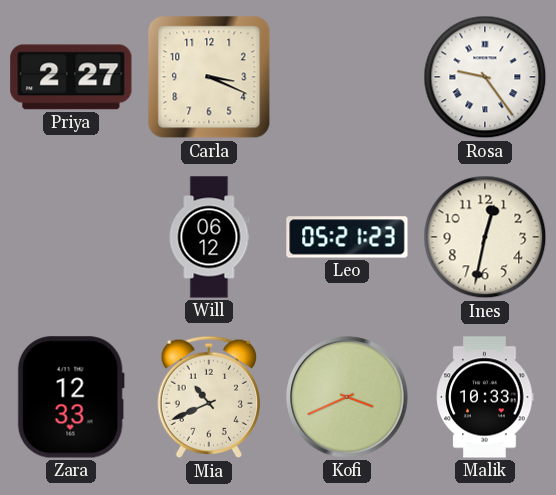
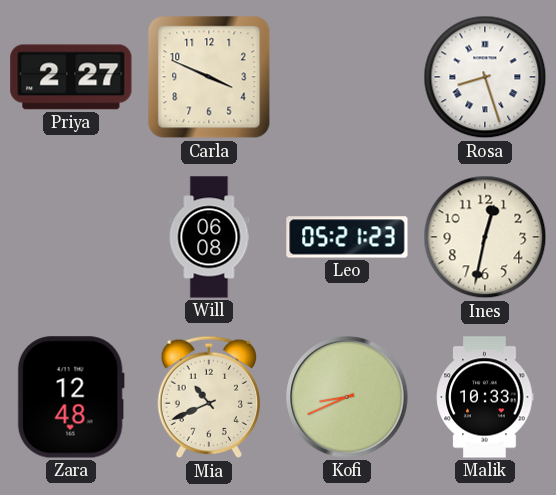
Carla: 3:19 -> 3:49 (209, 77)
Rosa: 9:24 -> 8:27 (485, 77)
Will: 06:12 -> 06:08 (209, 237)
Zara: 12:33 -> 12:48 (71, 397)
Kofi: 3:41 -> 8:41 (347, 397)
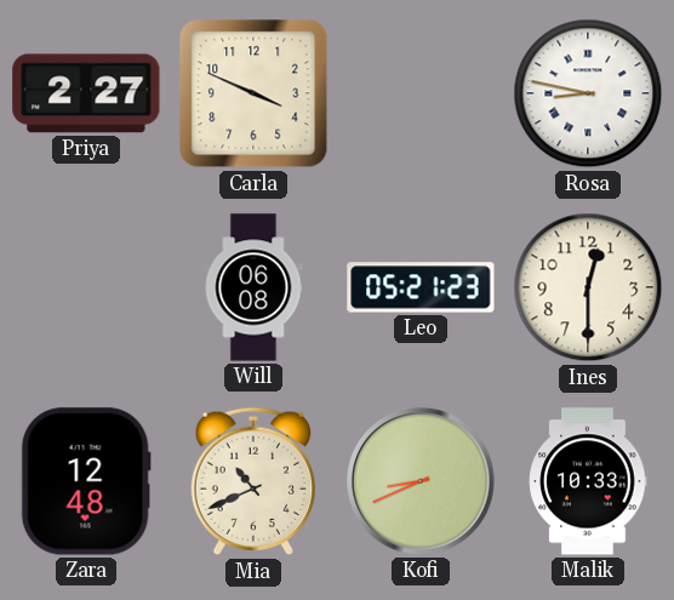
Rosa: 8:27 -> 8:47 (588, 93)
Ines: 12:32 -> 12:30 (588, 287)
